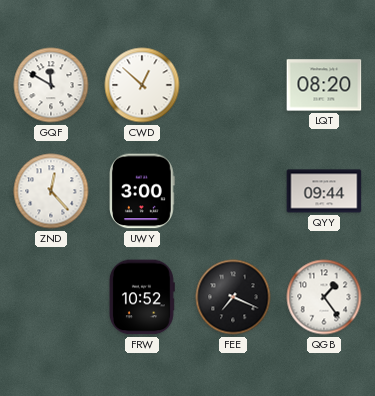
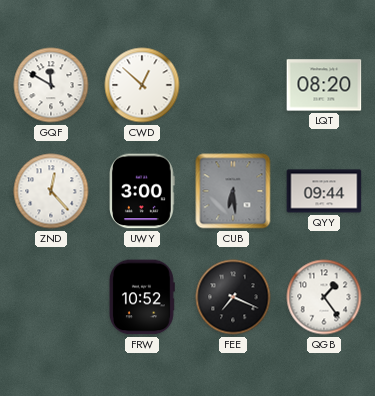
CUB: none -> 6:29 (233, 191)
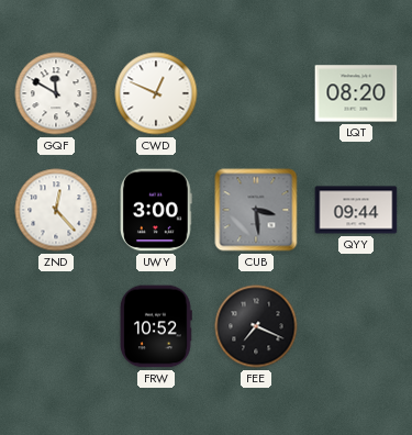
CWD: 12:52 -> 12:49 (156, 93)
CUB: 6:29 -> 3:29 (256, 210)
QGB: 1:24 -> none (324, 297)
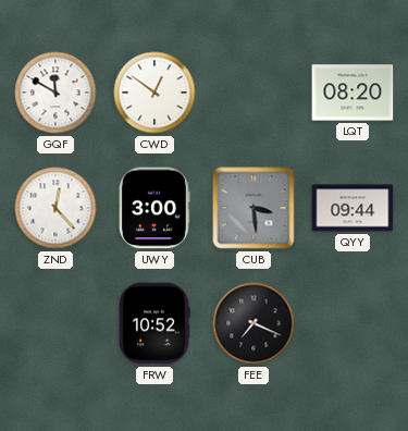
CWD: 12:49 -> 12:51 (154, 93)
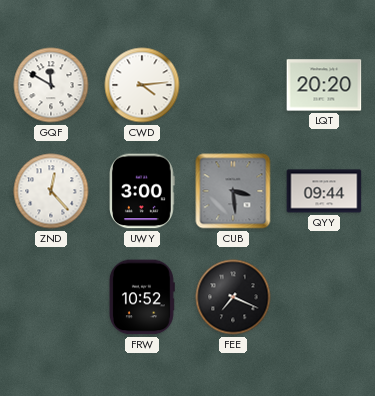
CWD: 12:51 -> 4:14 (142, 85)
LQT: 08:20 -> 20:20 (324, 85)
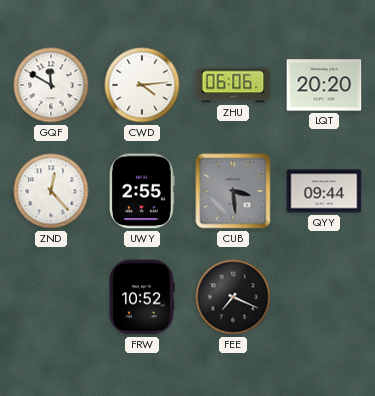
ZHU: none -> 06:06 (233, 85)
UWY: 3:00 -> 2:55 (143, 191)
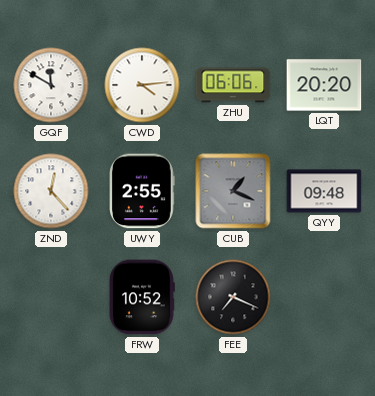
CUB: 3:29 -> 1:19 (233, 191)
QYY: 09:44 -> 09:48 (324, 191)
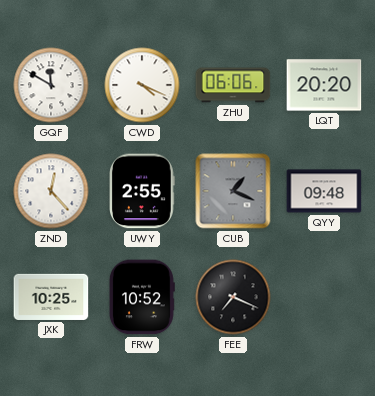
CWD: 4:14 -> 4:19 (142, 85)
JXK: none -> 10:25 (51, 297)
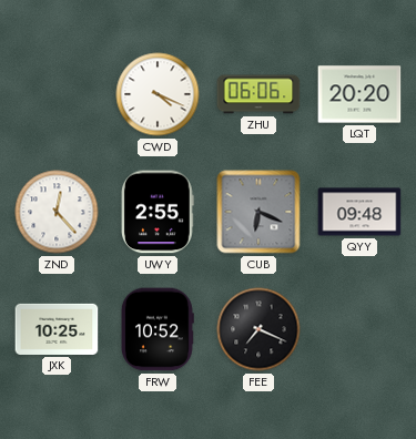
GQF: 11:50 -> none (51, 85)
CUB: 1:19 -> 6:19 (258, 212)
